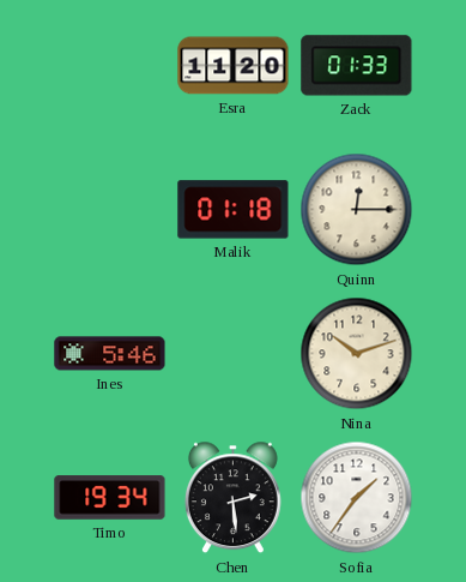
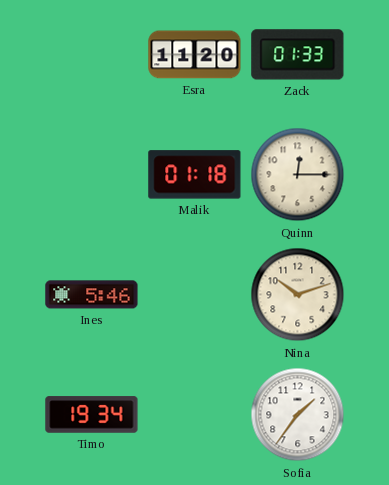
Chen: 2:29 -> none (232, 498)
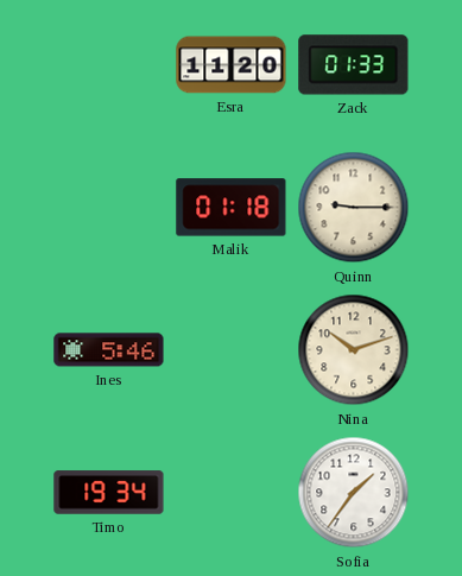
Quinn: 12:15 -> 9:15 (354, 208)
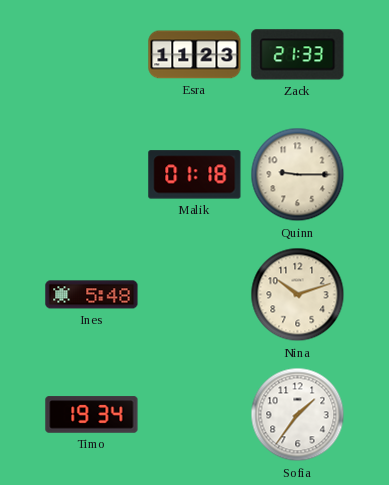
Esra: 11:20 -> 11:23 (195, 55)
Zack: 01:33 -> 21:33 (298, 55)
Ines: 5:46 -> 5:48 (92, 295)
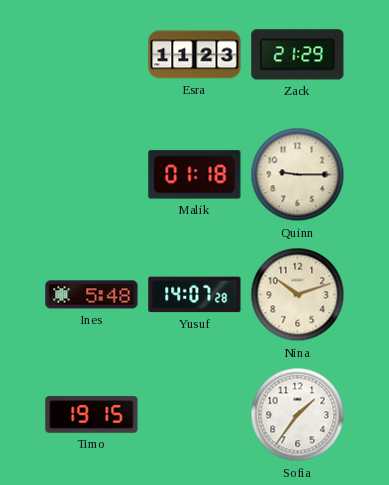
Zack: 21:33 -> 21:29 (298, 55)
Yusuf: none -> 14:07 (195, 295)
Timo: 19:34 -> 19:15 (92, 415)
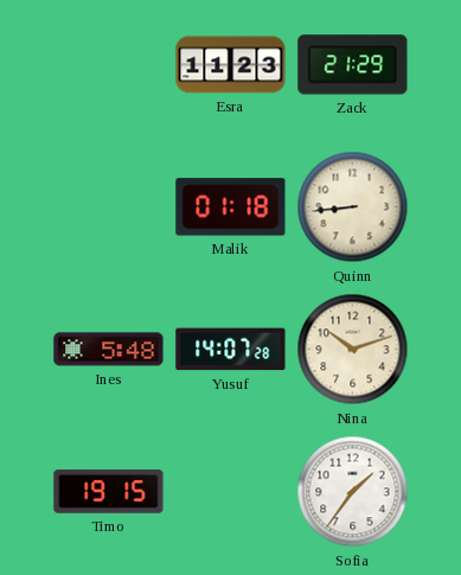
Quinn: 9:15 -> 8:44 (353, 207)
